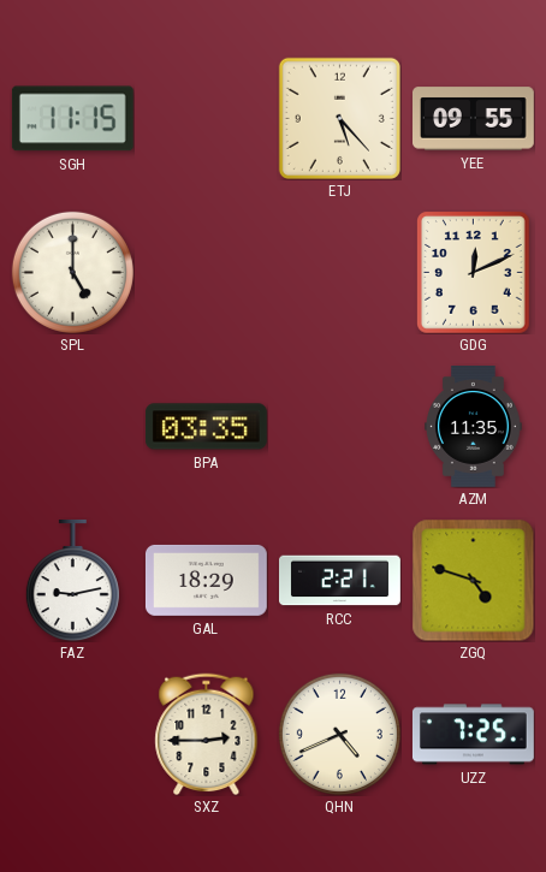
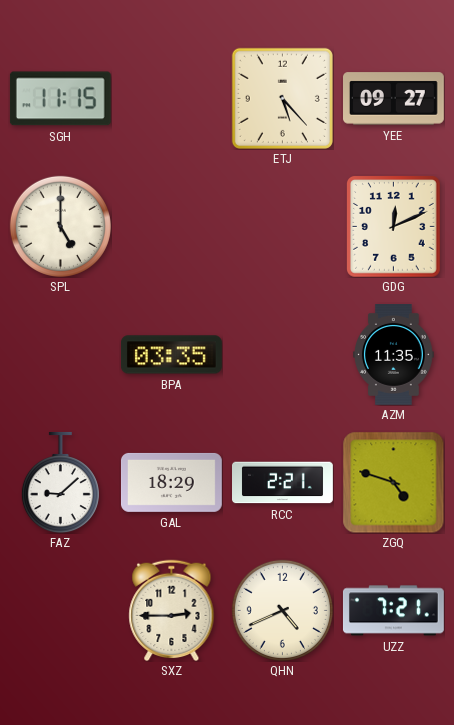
YEE: 09:55 -> 09:27 (394, 99)
FAZ: 9:13 -> 9:08 (60, 482)
UZZ: 7:25 -> 7:21 (393, 611)
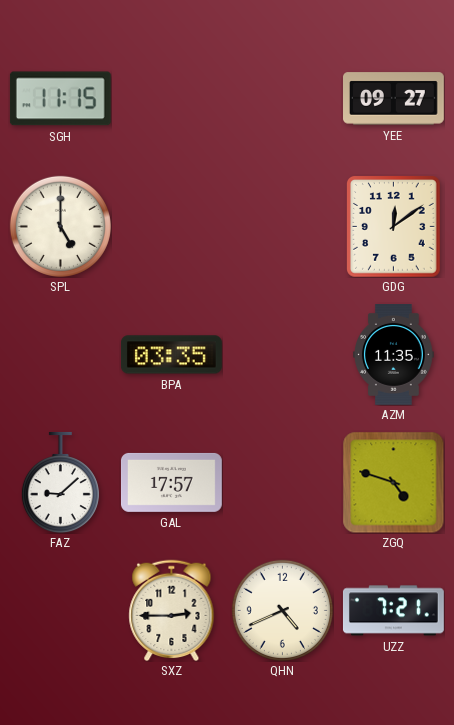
ETJ: 5:23 -> none (282, 98)
GDG: 12:11 -> 12:09 (394, 227)
GAL: 18:29 -> 17:57 (171, 482)
RCC: 2:21 -> none (283, 483)
